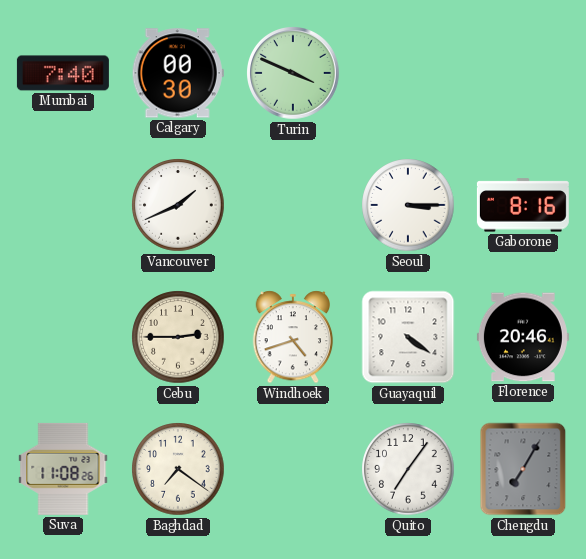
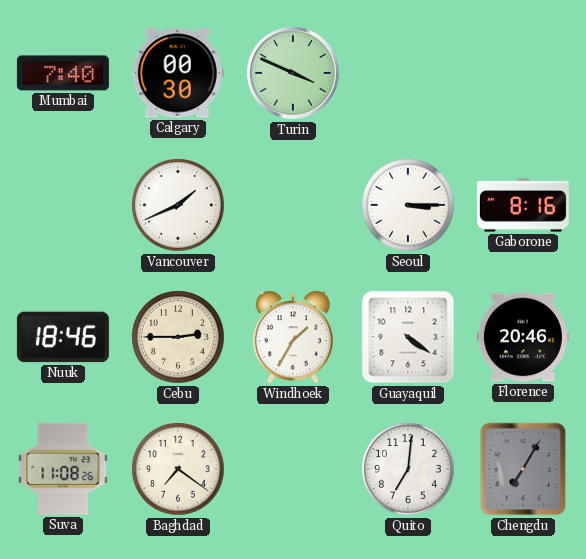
Nuuk: none -> 18:46 (63, 337)
Windhoek: 4:42 -> 1:35 (293, 337)
Quito: 7:06 -> 7:01 (408, 469)
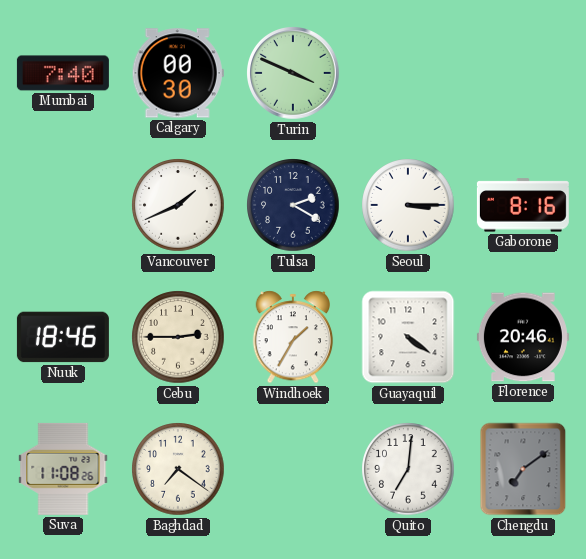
Tulsa: none -> 2:20 (293, 205)
Chengdu: 7:05 -> 7:09 (523, 469)
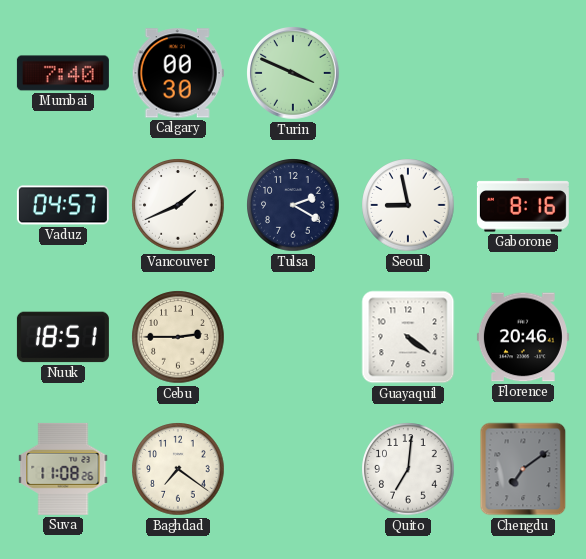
Vaduz: none -> 04:57 (63, 205)
Seoul: 3:15 -> 8:58 (408, 205)
Nuuk: 18:46 -> 18:51 (63, 337)
Windhoek: 1:35 -> none (293, 337)
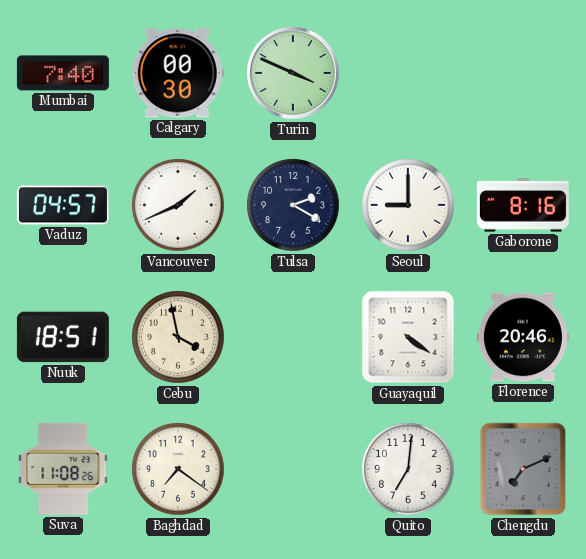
Seoul: 8:58 -> 9:00 (408, 205)
Cebu: 2:45 -> 3:58 (178, 337)
Chengdu: 7:09 -> 7:11 (523, 469)
